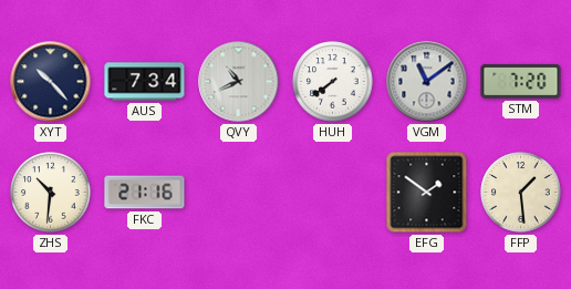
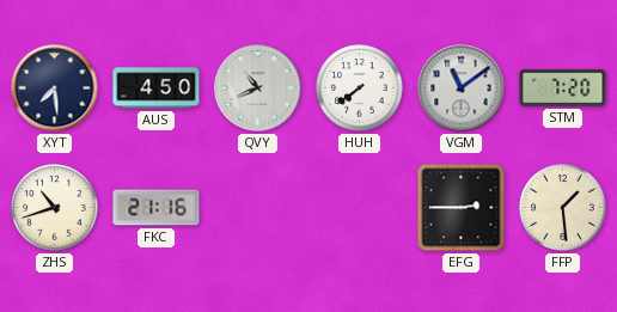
XYT: 10:23 -> 7:29 (55, 88)
AUS: 7:34 -> 4:50 (157, 88)
ZHS: 10:31 -> 10:42 (55, 208)
EFG: 1:51 -> 2:45 (462, 208)
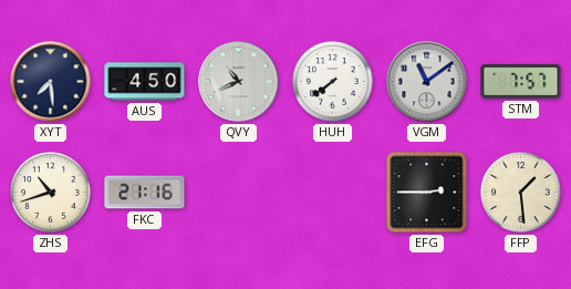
STM: 7:20 -> 7:57 (521, 81)
